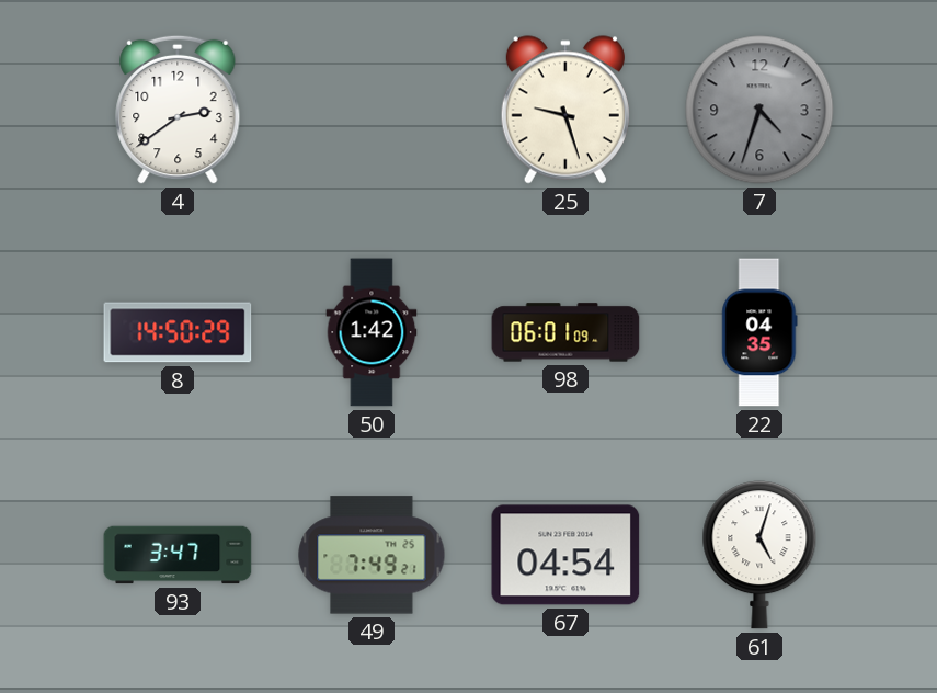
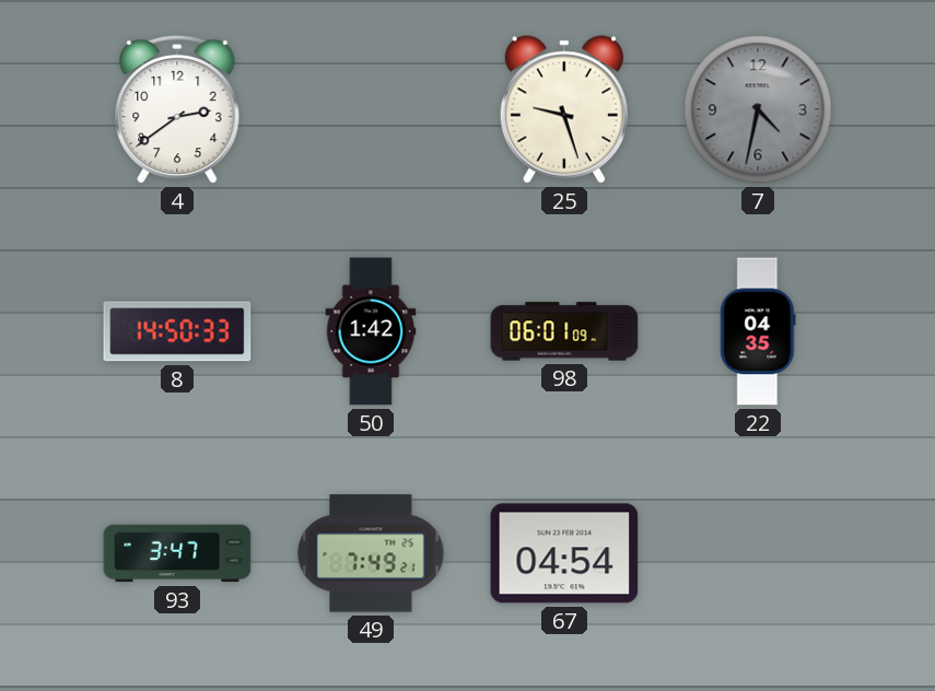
7: 4:33 -> 4:32 (758, 109)
8: 14:50:29 -> 14:50:33 (177, 331)
61: 5:03 -> none (759, 555)
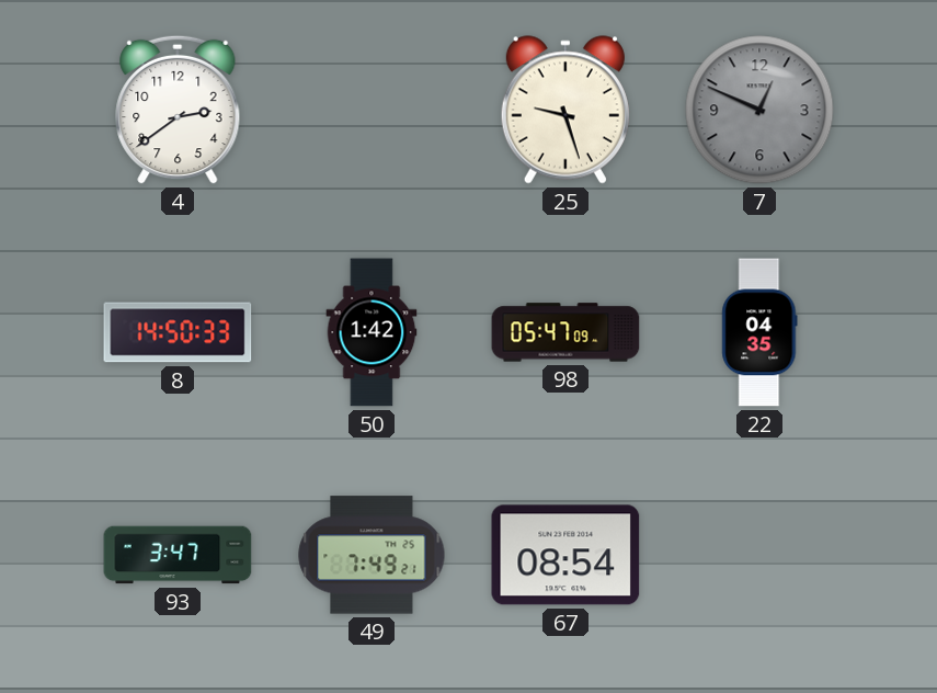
7: 4:32 -> 12:49 (759, 110)
98: 06:01 -> 05:47 (565, 332)
67: 04:54 -> 08:54 (565, 555)
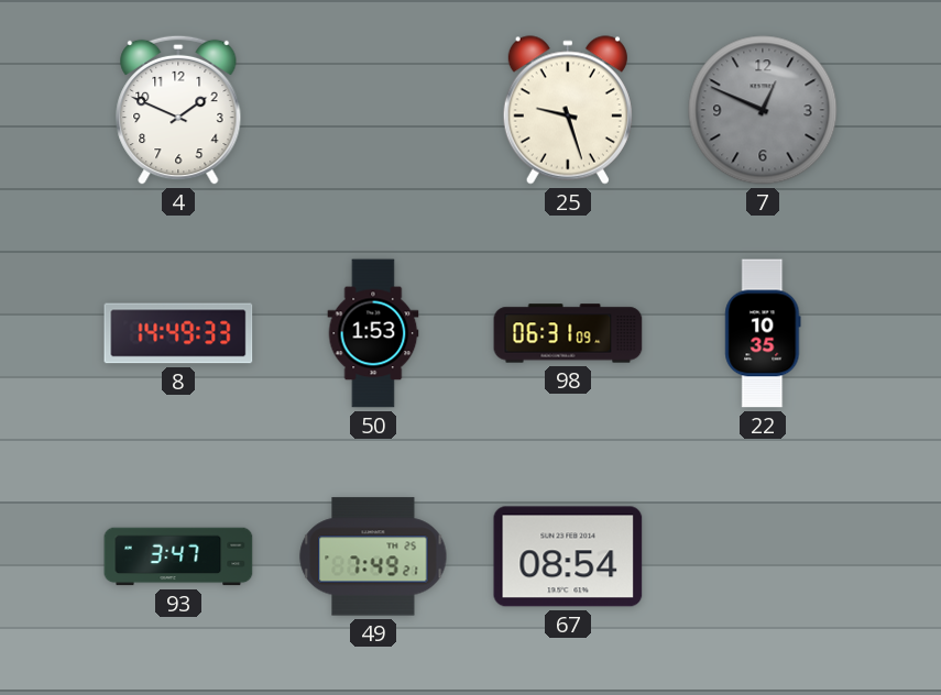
4: 2:39 -> 1:49 (178, 110)
8: 14:50 -> 14:49 (178, 333)
50: 1:42 -> 1:53 (373, 333)
98: 05:47 -> 06:31 (568, 333)
22: 04:35 -> 10:35 (763, 333)
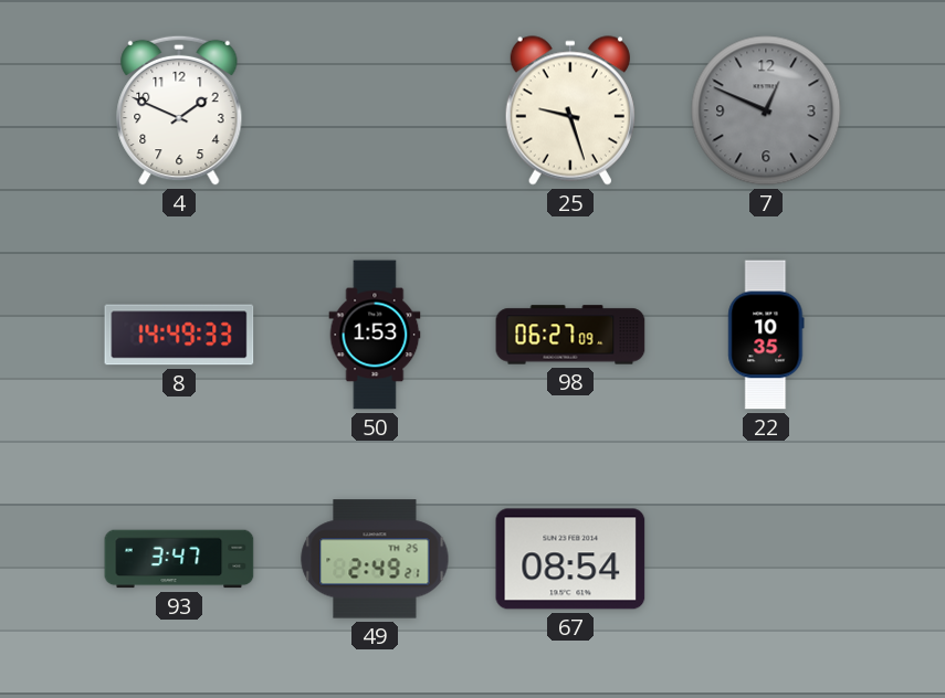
98: 06:31 -> 06:27 (570, 335)
49: 7:49 -> 2:49 (375, 559)
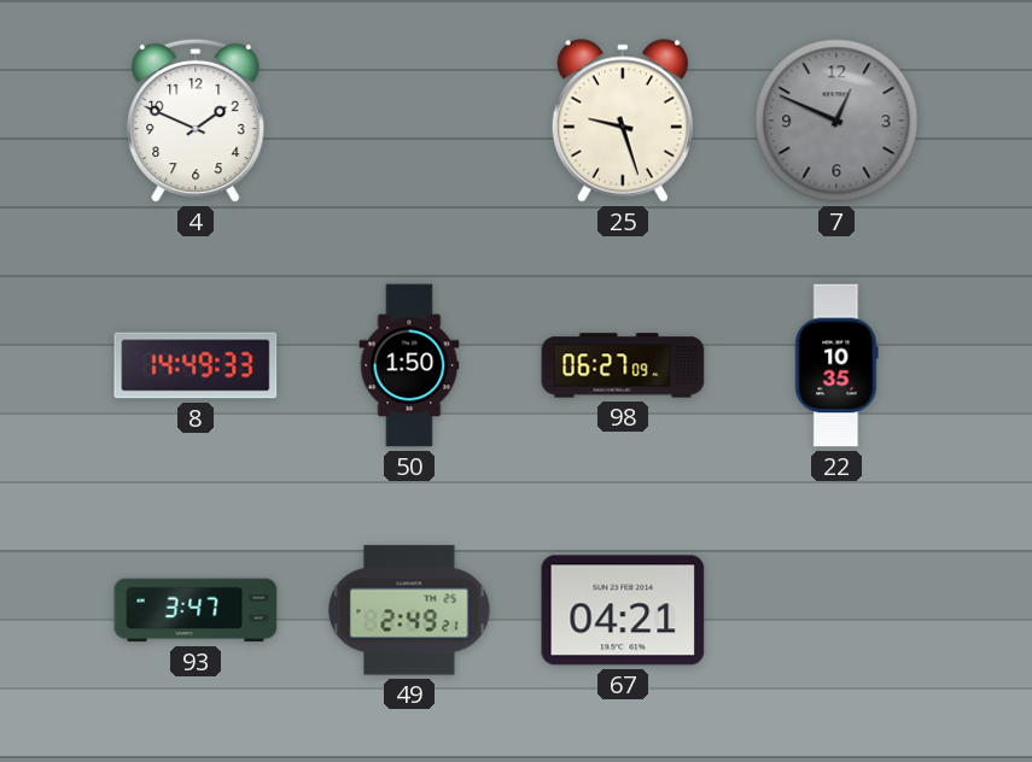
50: 1:53 -> 1:50 (409, 365)
67: 08:54 -> 04:21 (623, 610)
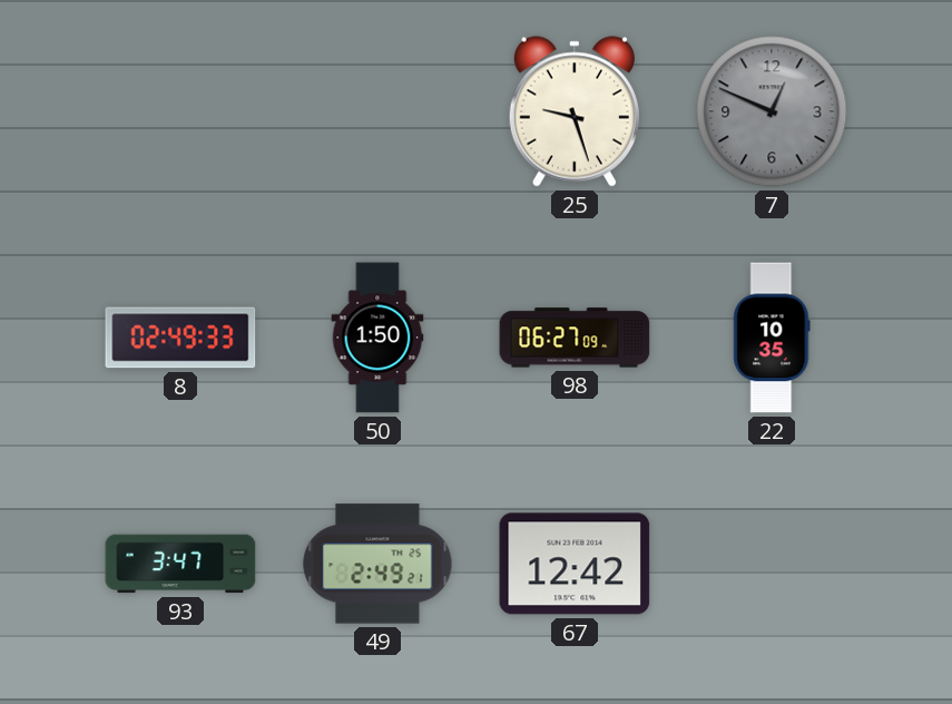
4: 1:49 -> none (196, 121)
8: 14:49 -> 02:49 (180, 338)
67: 04:21 -> 12:42 (575, 564)
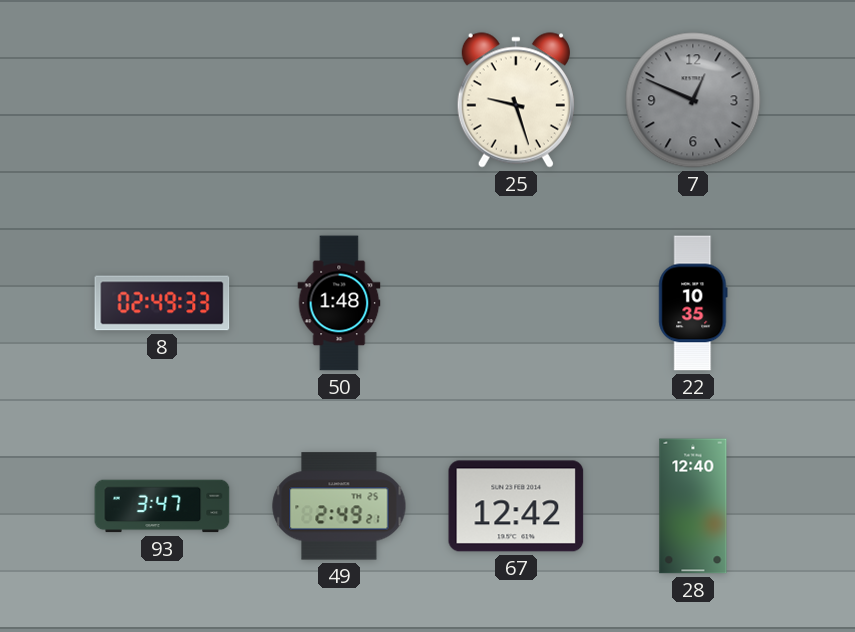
50: 1:50 -> 1:48 (339, 303)
98: 06:27 -> none (575, 338)
28: none -> 12:40 (693, 506)
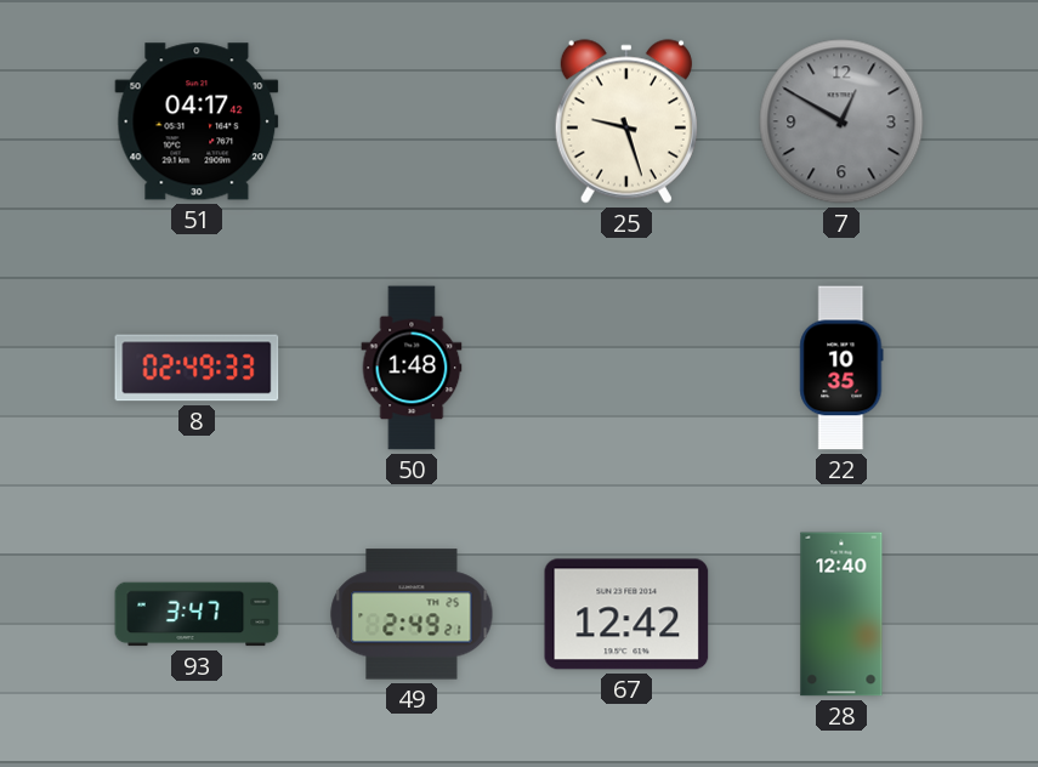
51: none -> 04:17 (197, 121)
7: 12:49 -> 12:50 (841, 121)
